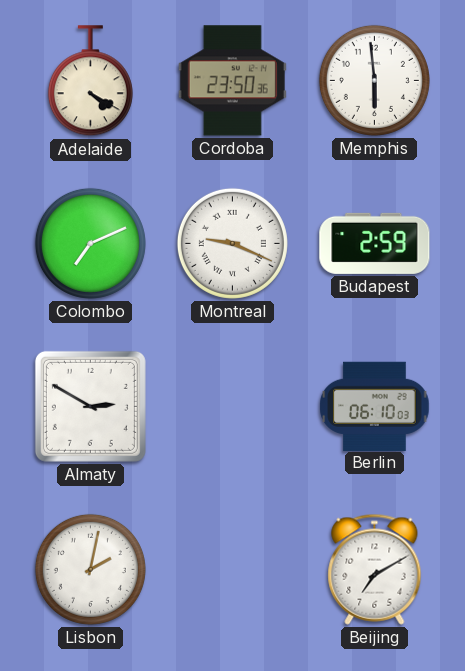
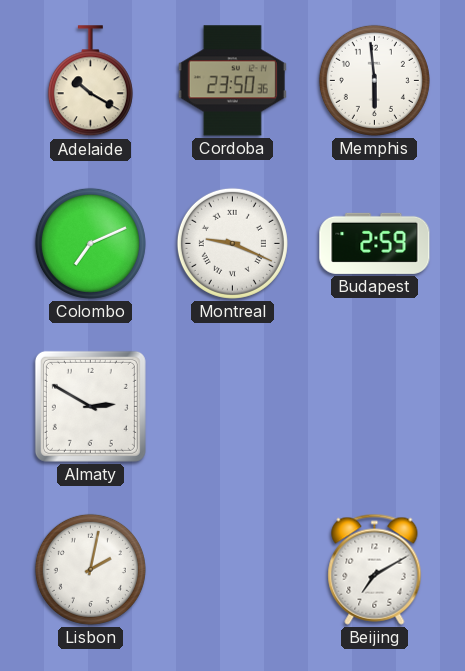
Adelaide: 4:20 -> 10:20 (90, 81)
Berlin: 06:10 -> none (375, 406)
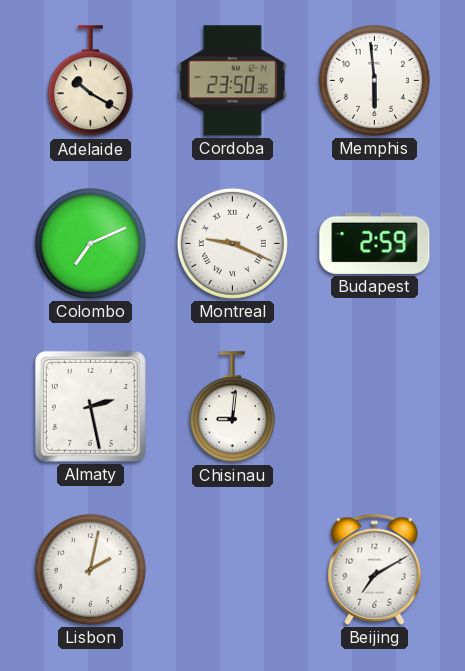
Almaty: 2:50 -> 2:28 (90, 406)
Chisinau: none -> 9:01 (232, 407)
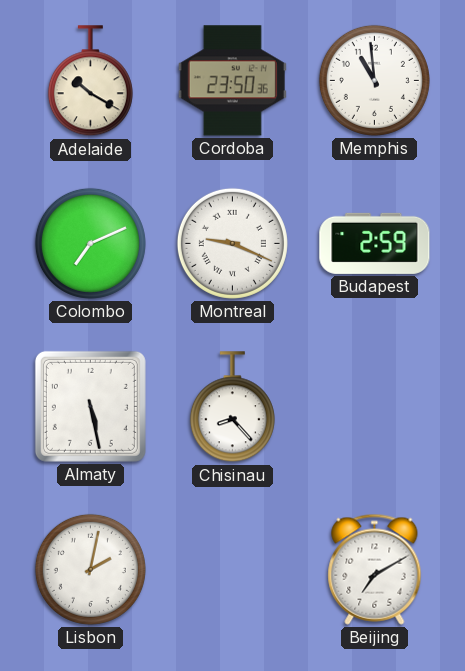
Memphis: 5:59 -> 10:59 (374, 80)
Almaty: 2:28 -> 5:28 (90, 406)
Chisinau: 9:01 -> 8:23 (232, 407)
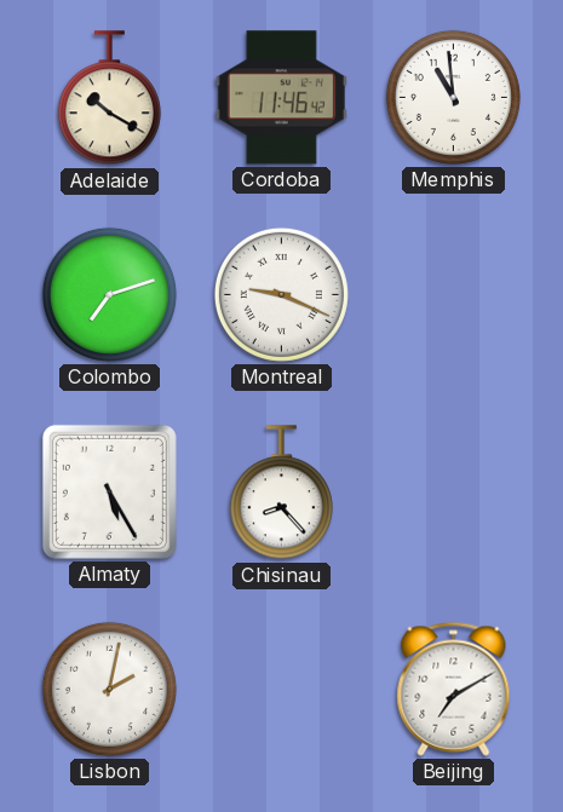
Cordoba: 23:50 -> 11:46 (281, 98)
Colombo: 7:11 -> 7:12 (109, 294)
Budapest: 2:59 -> none (375, 243)
Almaty: 5:28 -> 5:25 (109, 491)
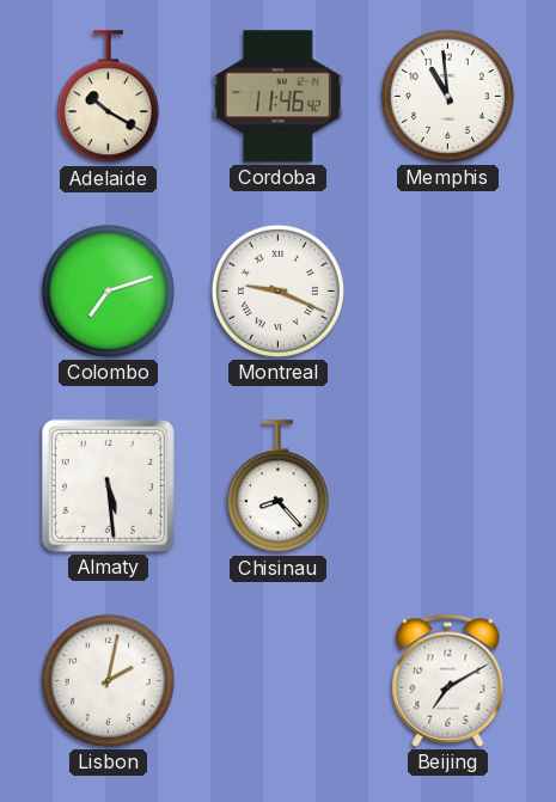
Almaty: 5:25 -> 5:29 (108, 485)
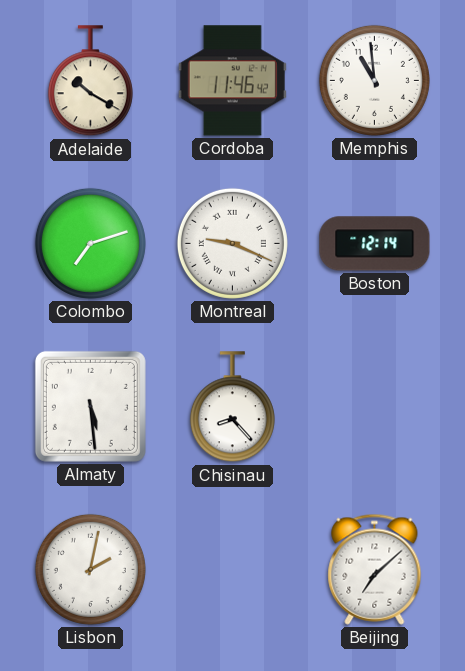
Boston: none -> 12:14 (375, 244)
Beijing: 7:10 -> 7:08 (375, 569)
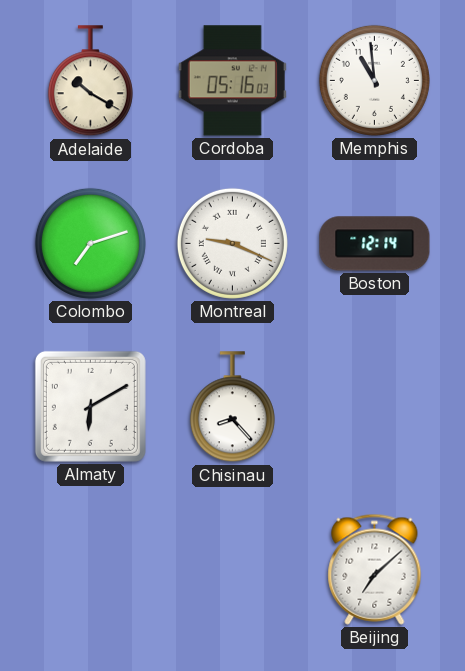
Cordoba: 11:46 -> 05:16 (232, 81)
Almaty: 5:29 -> 6:10 (90, 406)
Lisbon: 2:02 -> none (90, 569)
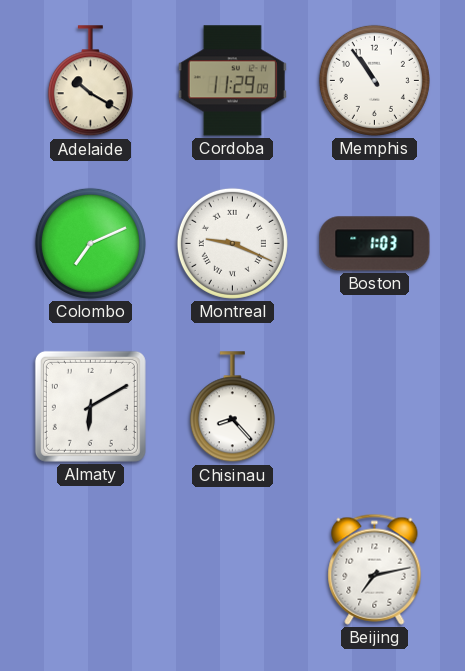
Cordoba: 05:16 -> 11:29 (232, 81)
Memphis: 10:59 -> 10:54 (374, 80)
Colombo: 7:12 -> 7:11 (90, 243)
Boston: 12:14 -> 1:03 (375, 244)
Beijing: 7:08 -> 7:13 (375, 569)
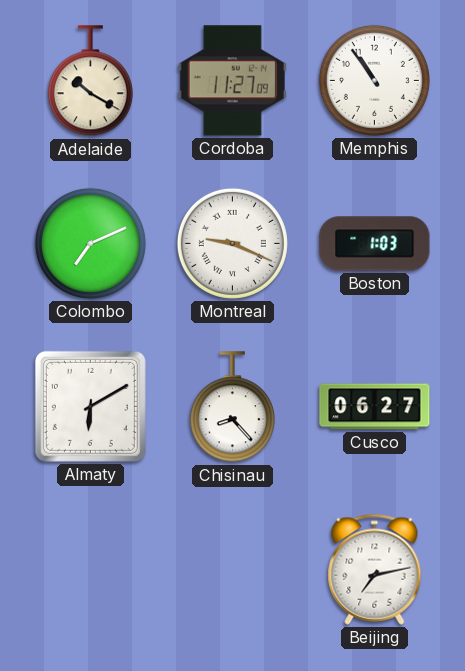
Cordoba: 11:29 -> 11:27 (232, 81)
Cusco: none -> 06:27 (375, 407)
